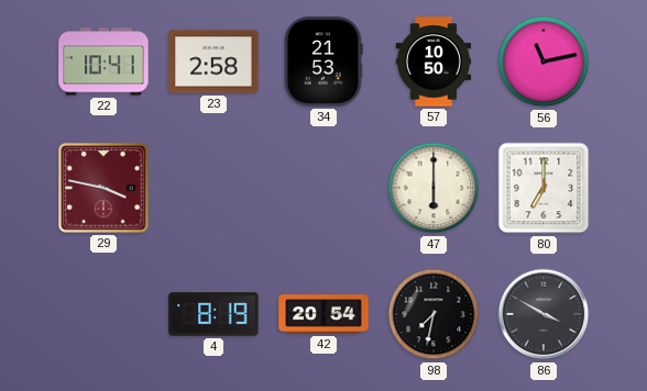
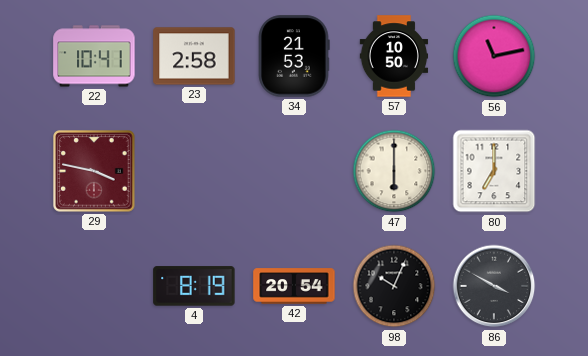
98: 7:32 -> 10:04 (394, 286)
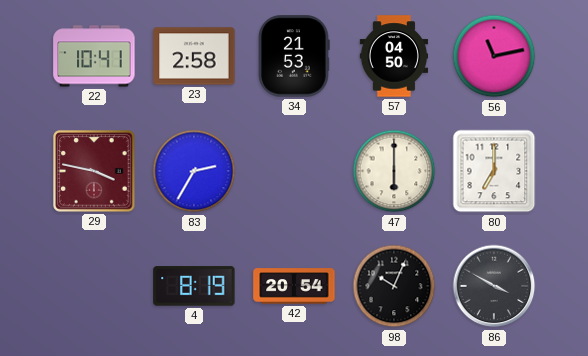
57: 10:50 -> 04:50 (394, 56)
83: none -> 2:35 (194, 171)
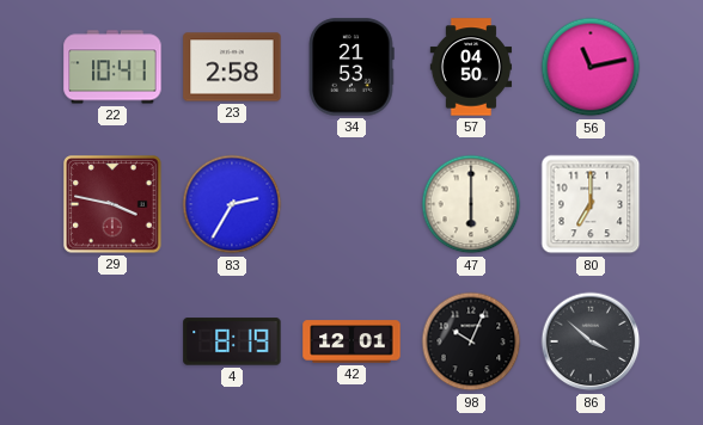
42: 20:54 -> 12:01 (351, 341)
86: 3:50 -> 3:52 (591, 341)
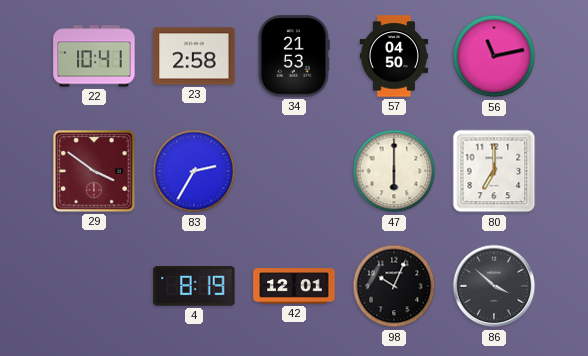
29: 3:47 -> 3:51 (94, 171)
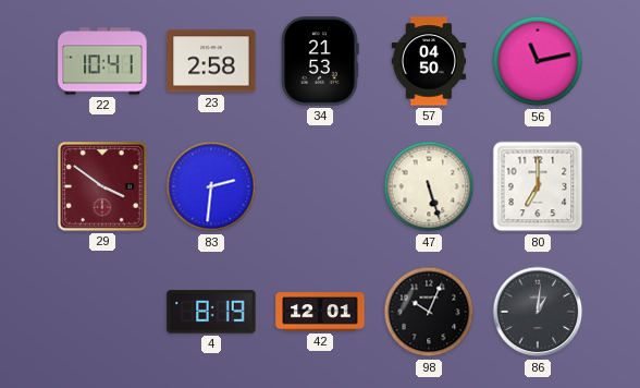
83: 2:35 -> 2:31 (211, 186)
47: 6:00 -> 5:27 (429, 186)
86: 3:52 -> 1:01 (538, 312)
